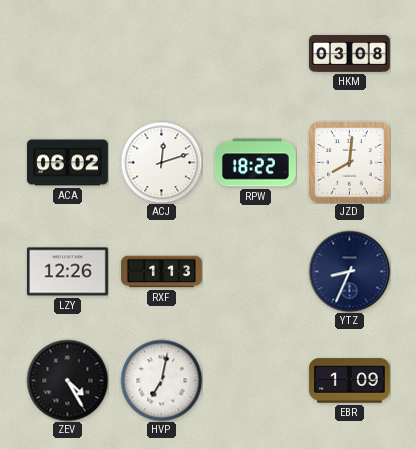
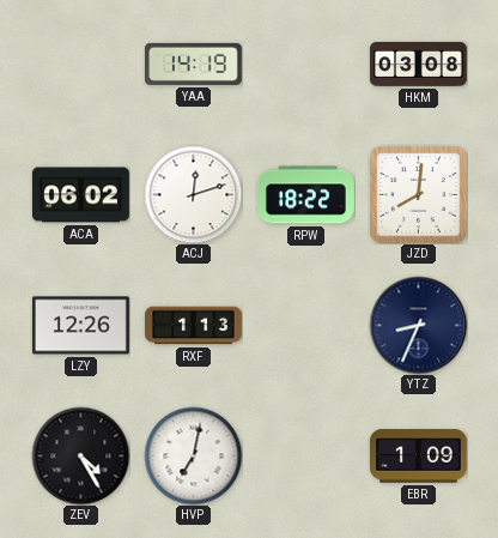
YAA: none -> 14:19 (193, 64)
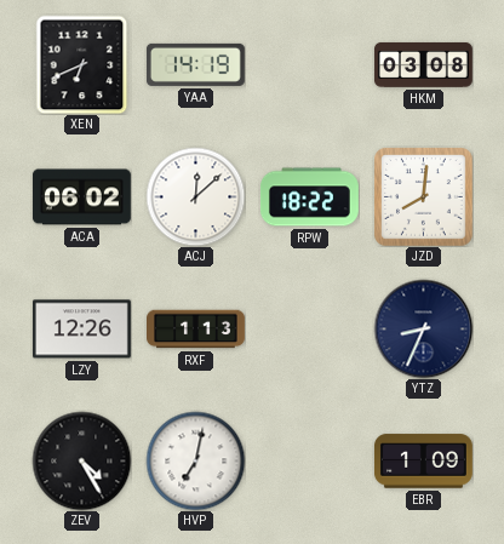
XEN: none -> 6:41 (82, 64)
ACJ: 12:12 -> 12:08 (195, 196)
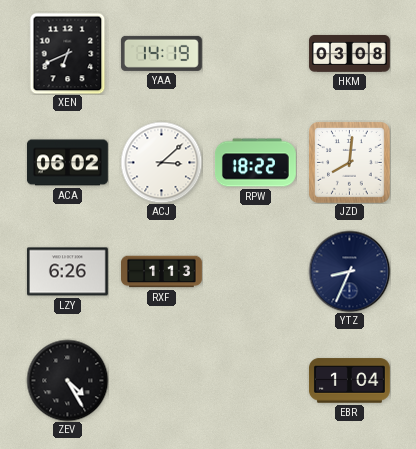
ACJ: 12:08 -> 3:08 (161, 162)
LZY: 12:26 -> 6:26 (67, 272)
HVP: 7:02 -> none (195, 460)
EBR: 1:09 -> 1:04 (350, 381)
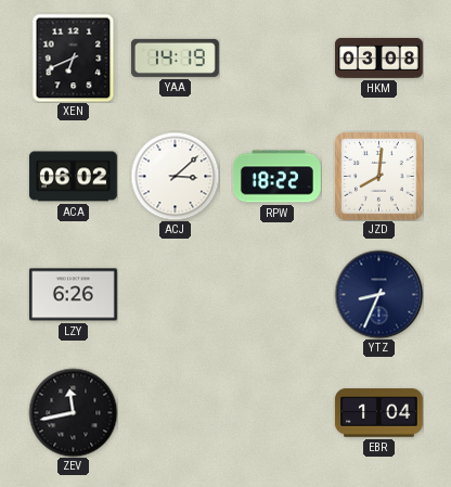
RXF: 1:13 -> none (162, 272)
ZEV: 4:25 -> 11:43 (73, 412)
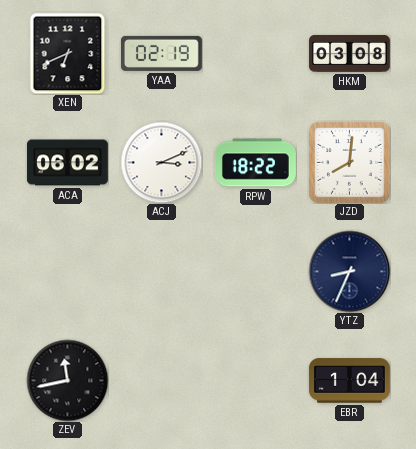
YAA: 14:19 -> 02:19 (161, 53)
ACJ: 3:08 -> 3:11 (161, 162)
LZY: 6:26 -> none (73, 295)
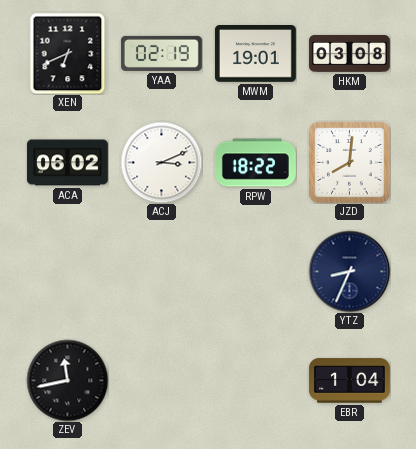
MWM: none -> 19:01 (255, 54)
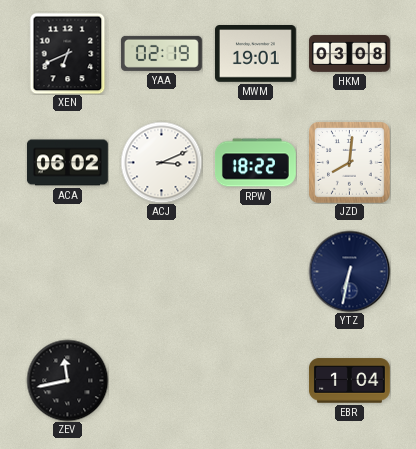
YTZ: 8:34 -> 6:32 (349, 271)
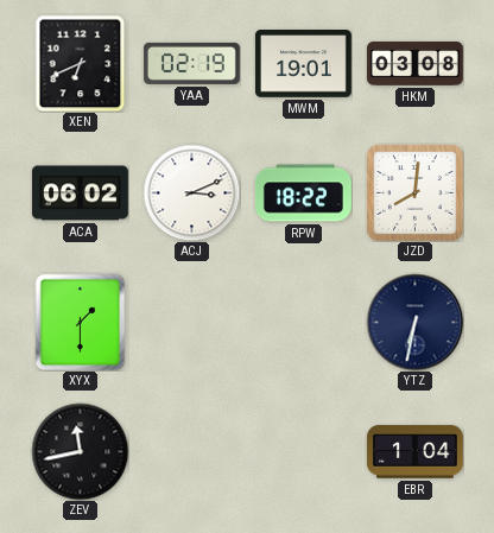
XYX: none -> 1:30 (81, 322)
